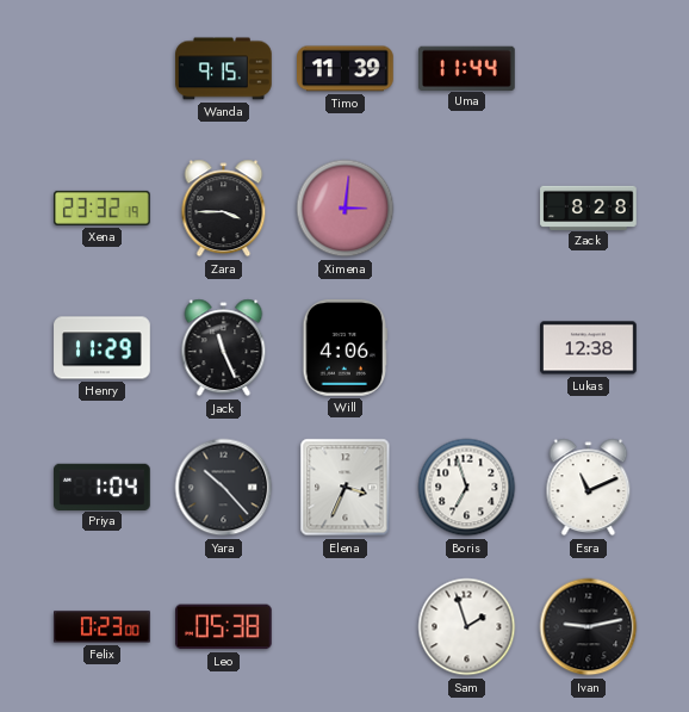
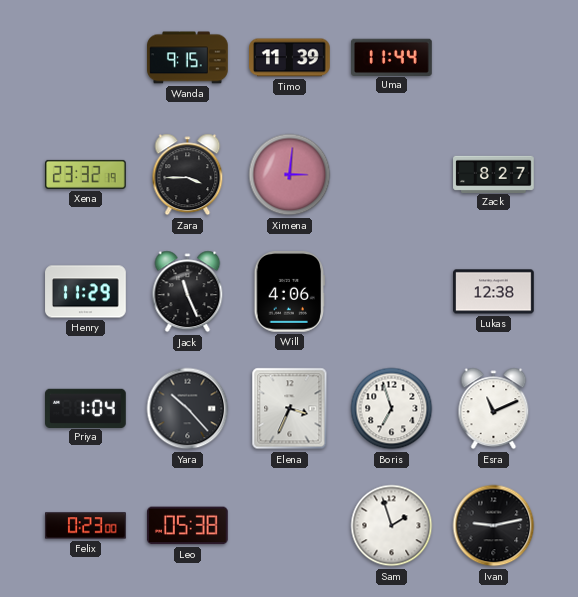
Zack: 8:28 -> 8:27 (494, 174)
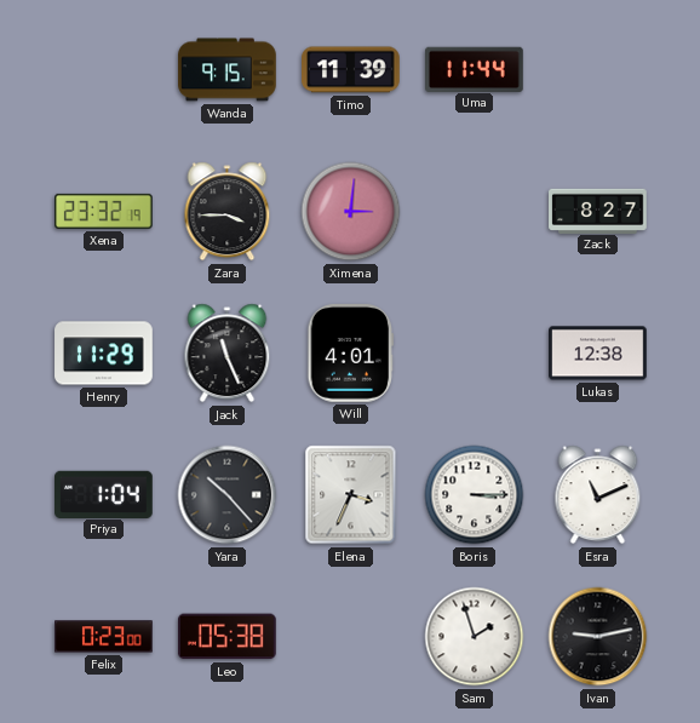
Will: 4:06 -> 4:01 (351, 354)
Boris: 6:57 -> 3:15 (475, 495)
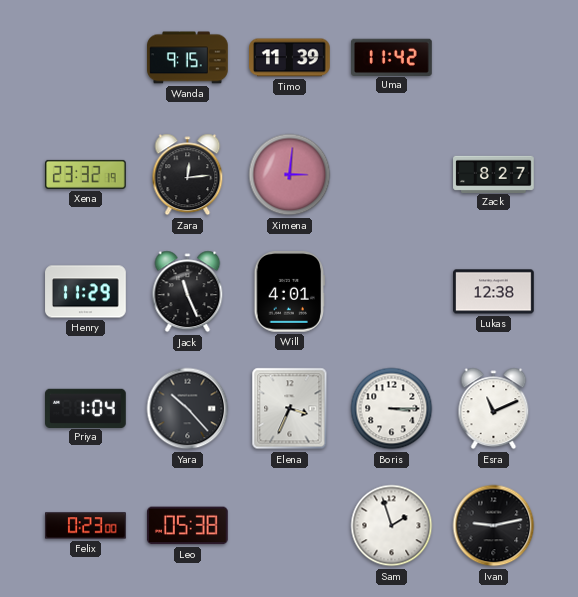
Uma: 11:44 -> 11:42 (392, 57)
Zara: 3:45 -> 12:14 (188, 175)
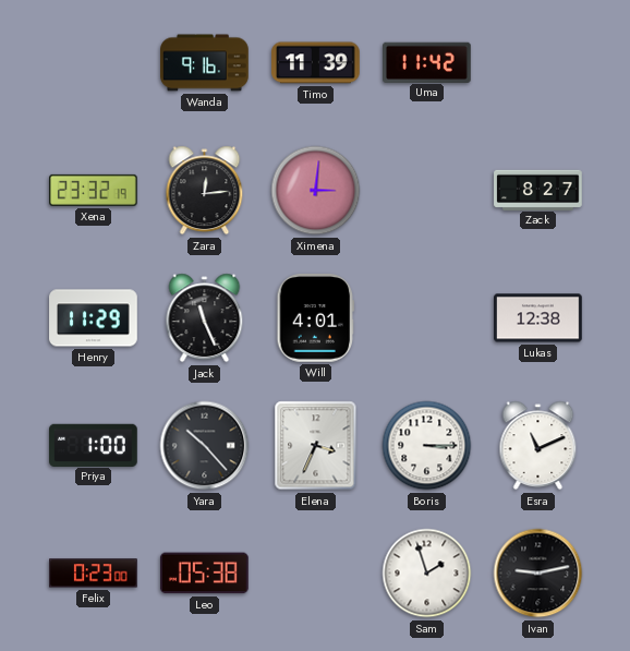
Wanda: 9:15 -> 9:16 (205, 63)
Priya: 1:04 -> 1:00 (94, 445)
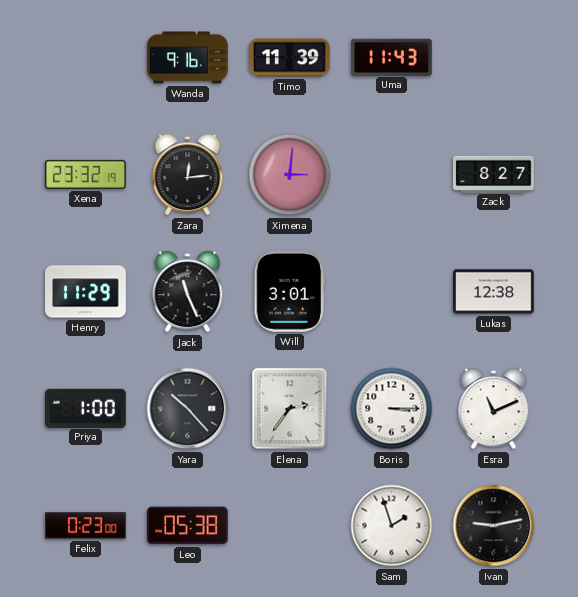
Uma: 11:42 -> 11:43 (392, 57)
Will: 4:01 -> 3:01 (290, 292)
Elena: 3:34 -> 2:36 (290, 409)
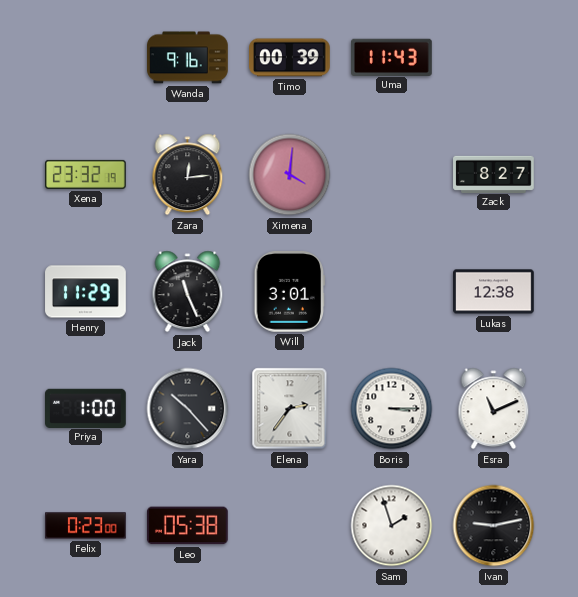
Timo: 11:39 -> 00:39 (290, 58)
Ximena: 3:01 -> 4:01 (290, 175)
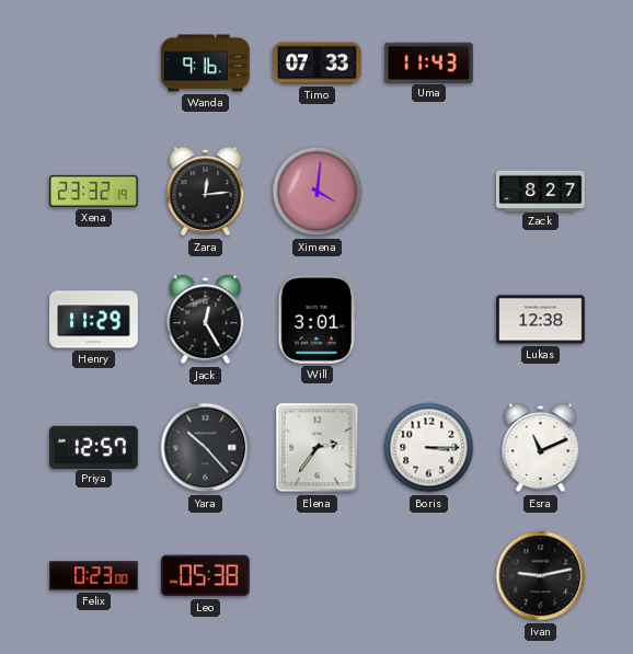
Timo: 00:39 -> 07:33 (318, 64)
Jack: 11:26 -> 12:25 (206, 320)
Priya: 1:00 -> 12:57 (94, 447)
Sam: 1:57 -> none (392, 526)
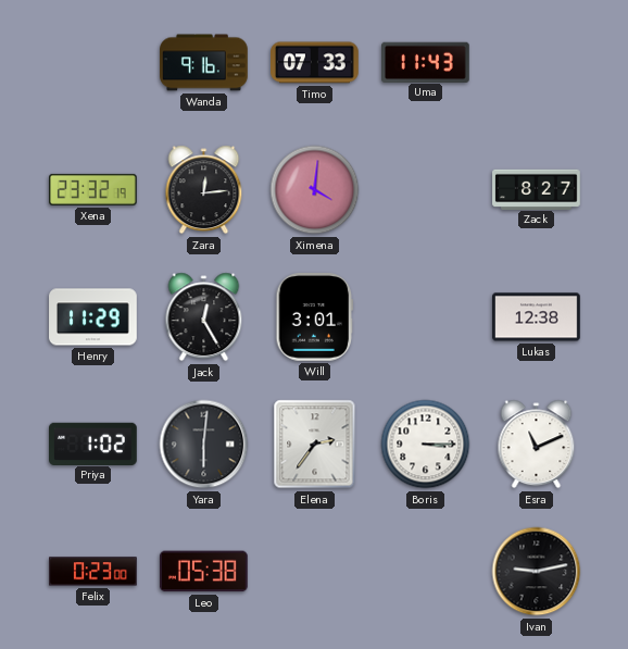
Priya: 12:57 -> 1:02 (93, 444)
Yara: 10:23 -> 6:01 (204, 445)
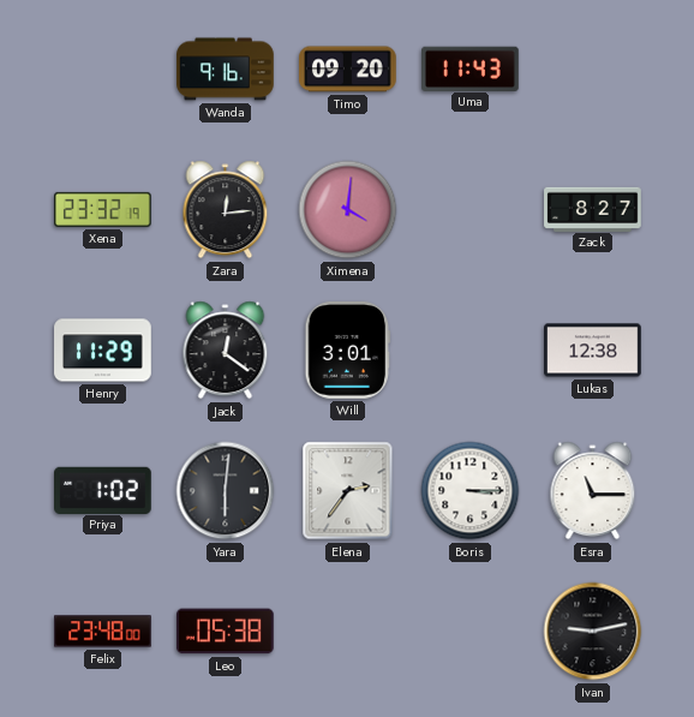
Timo: 07:33 -> 09:20 (348, 70)
Jack: 12:25 -> 12:21 (226, 351)
Esra: 11:11 -> 11:15 (593, 491)
Felix: 0:23 -> 23:48 (103, 632)
